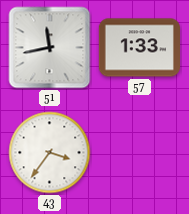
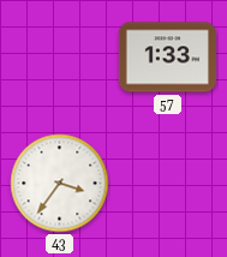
51: 11:43 -> none (50, 48)
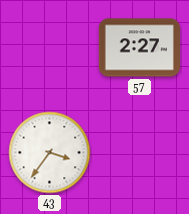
57: 1:33 -> 2:27 (139, 48)
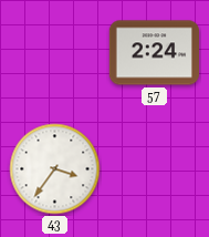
57: 2:27 -> 2:24 (154, 53)
